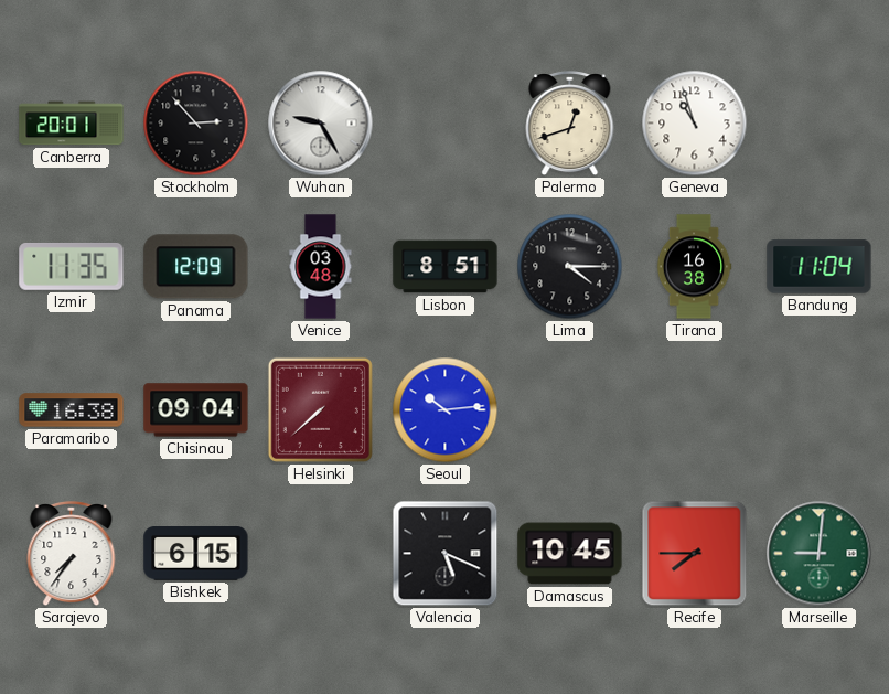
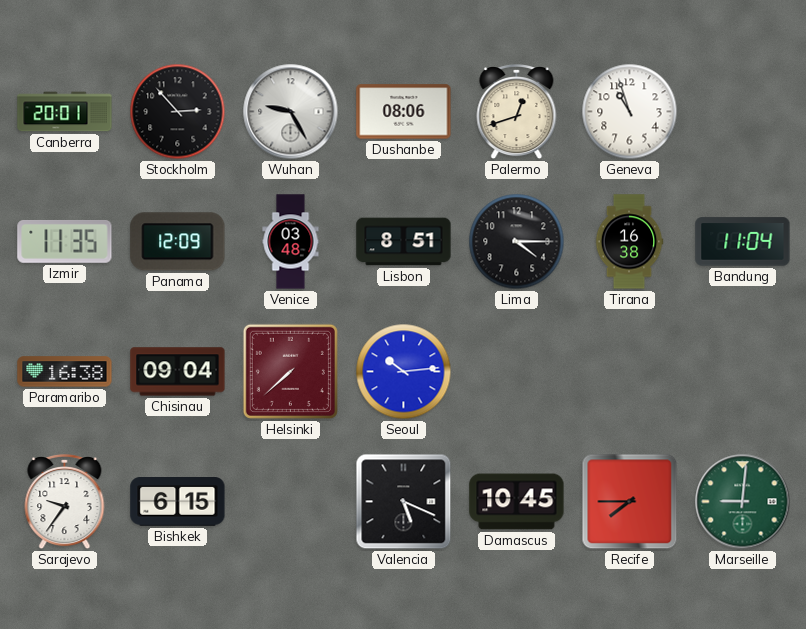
Dushanbe: none -> 08:06 (404, 112)
Sarajevo: 7:36 -> 9:36 (65, 502)
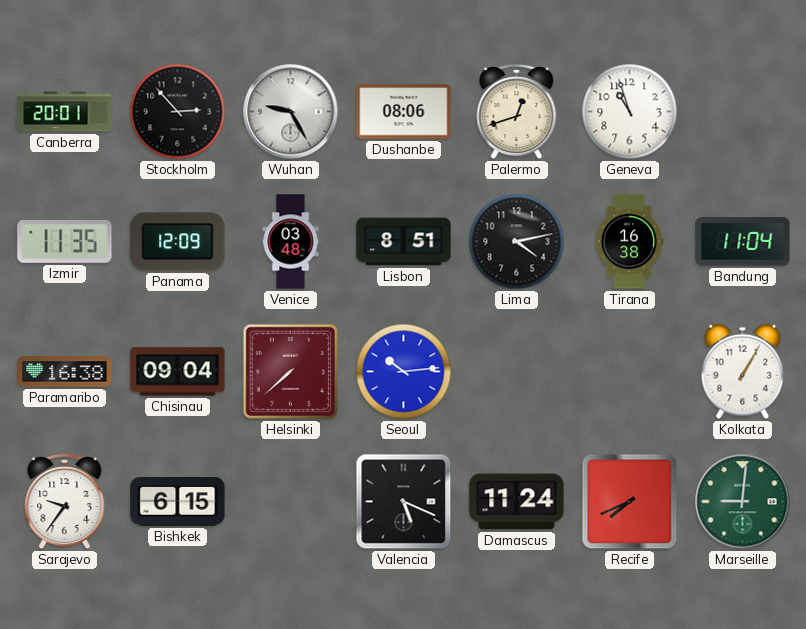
Lima: 4:15 -> 4:13 (517, 242)
Kolkata: none -> 1:05 (743, 372)
Damascus: 10:45 -> 11:24 (517, 502)
Recife: 7:45 -> 7:41 (630, 502)
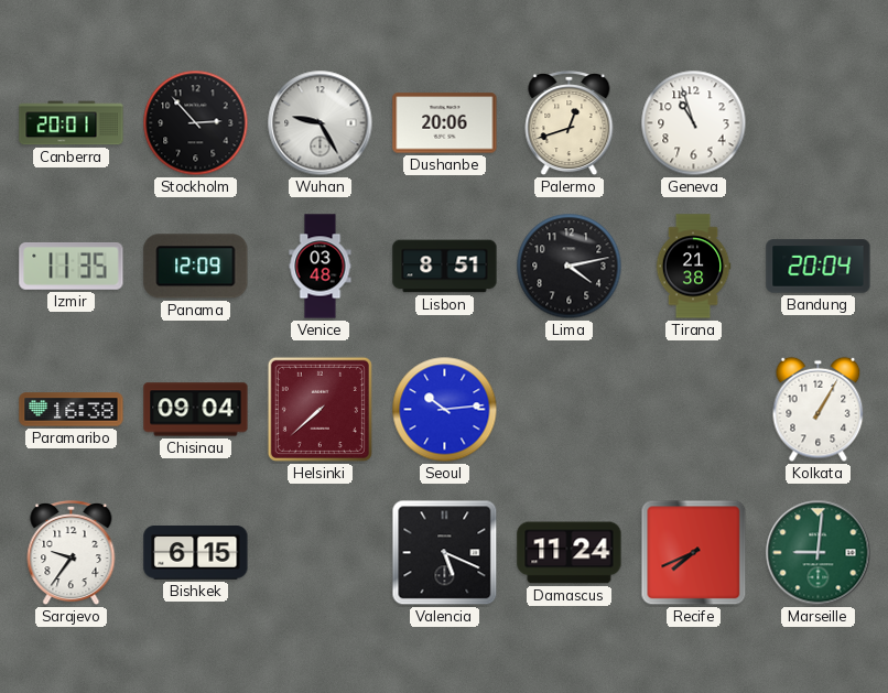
Dushanbe: 08:06 -> 20:06 (445, 123)
Tirana: 16:38 -> 21:38 (693, 267)
Bandung: 11:04 -> 20:04 (819, 267)
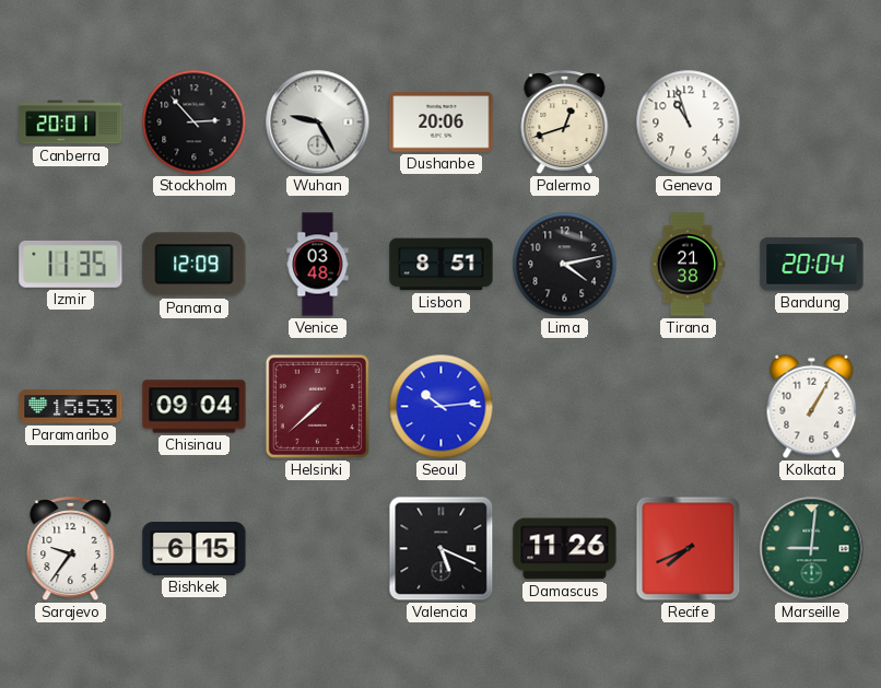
Paramaribo: 16:38 -> 15:53 (71, 407)
Damascus: 11:24 -> 11:26 (565, 549)
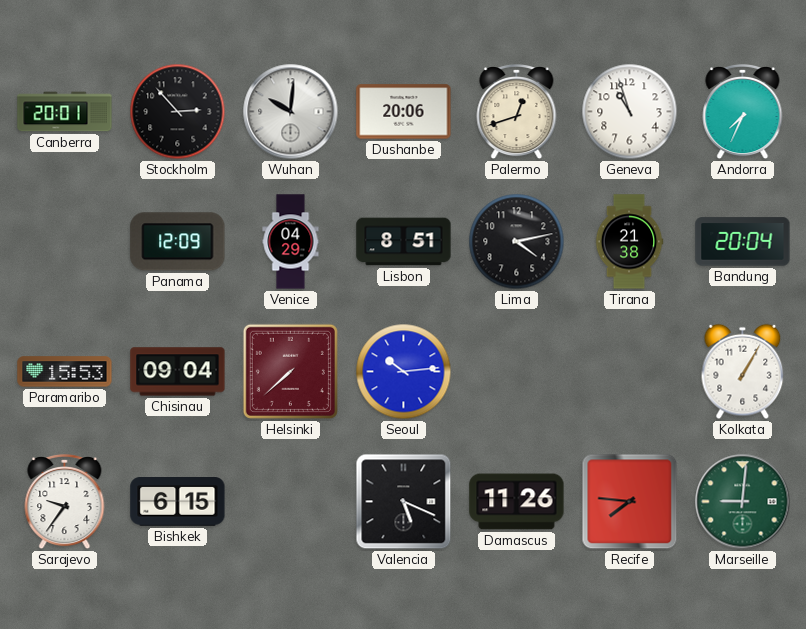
Wuhan: 9:25 -> 10:01 (291, 112)
Andorra: none -> 7:34 (743, 112)
Izmir: 11:35 -> none (71, 264)
Venice: 03:48 -> 04:29 (291, 242)
Recife: 7:41 -> 7:46 (630, 502)
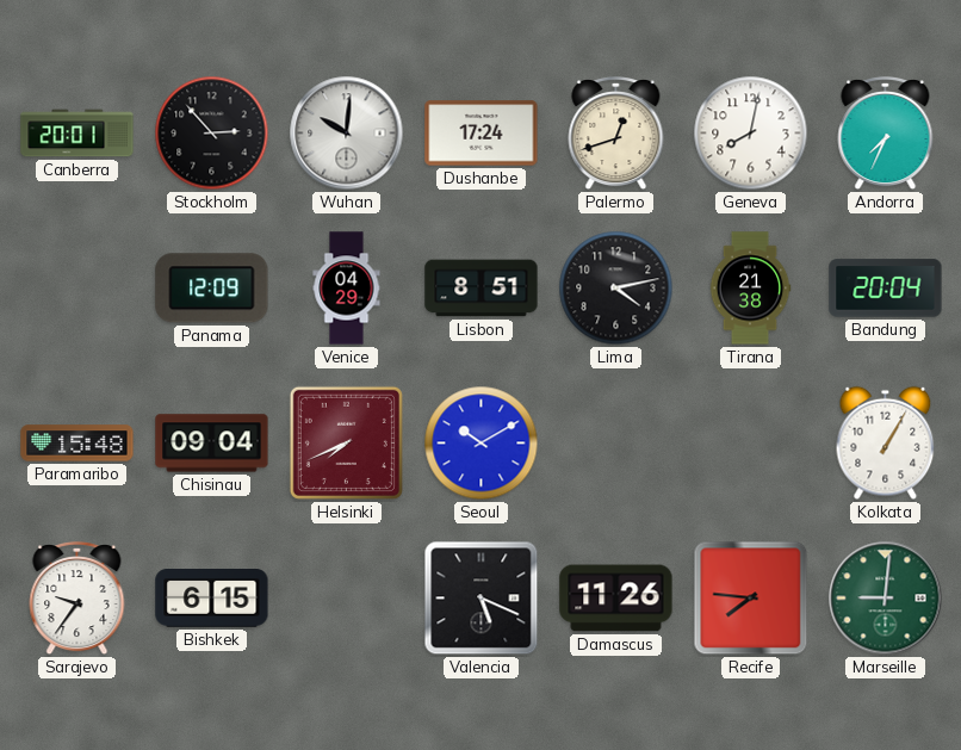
Dushanbe: 20:06 -> 17:24 (482, 134)
Geneva: 10:57 -> 8:02 (751, 134)
Paramaribo: 15:53 -> 15:48 (77, 444)
Helsinki: 7:38 -> 7:41 (346, 442)
Seoul: 10:14 -> 10:10 (482, 444)
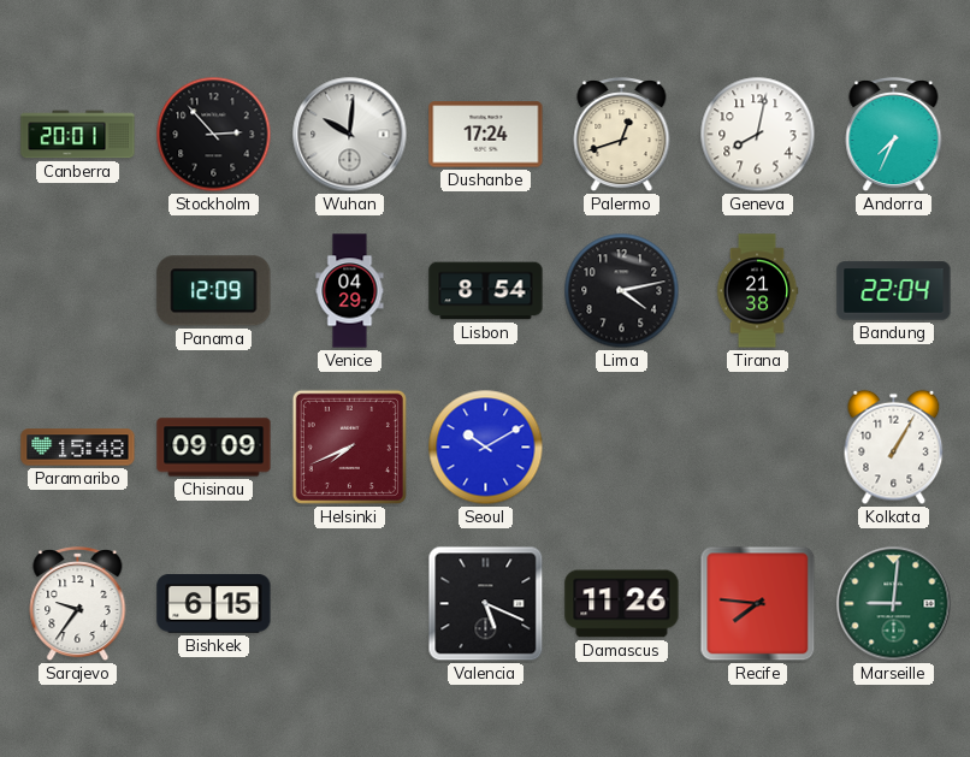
Lisbon: 8:51 -> 8:54 (486, 291)
Bandung: 20:04 -> 22:04 (894, 291)
Chisinau: 09:04 -> 09:09 (214, 448)
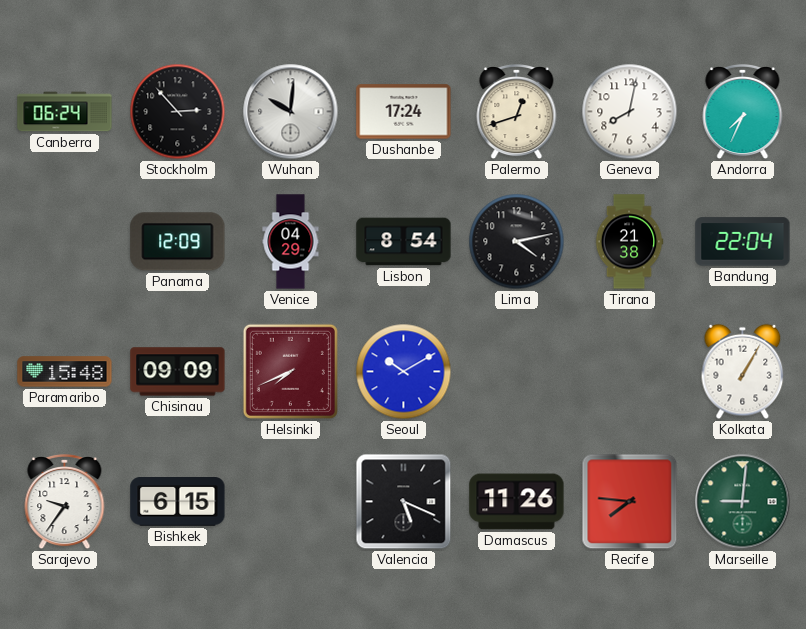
Canberra: 20:01 -> 06:24 (65, 112)
